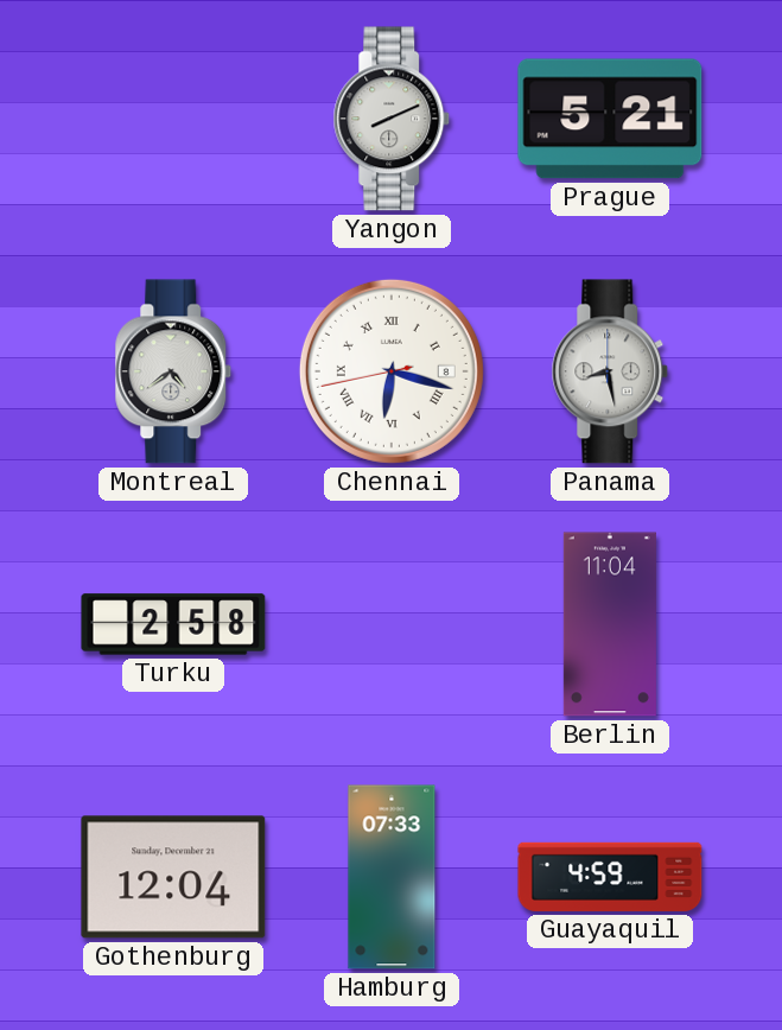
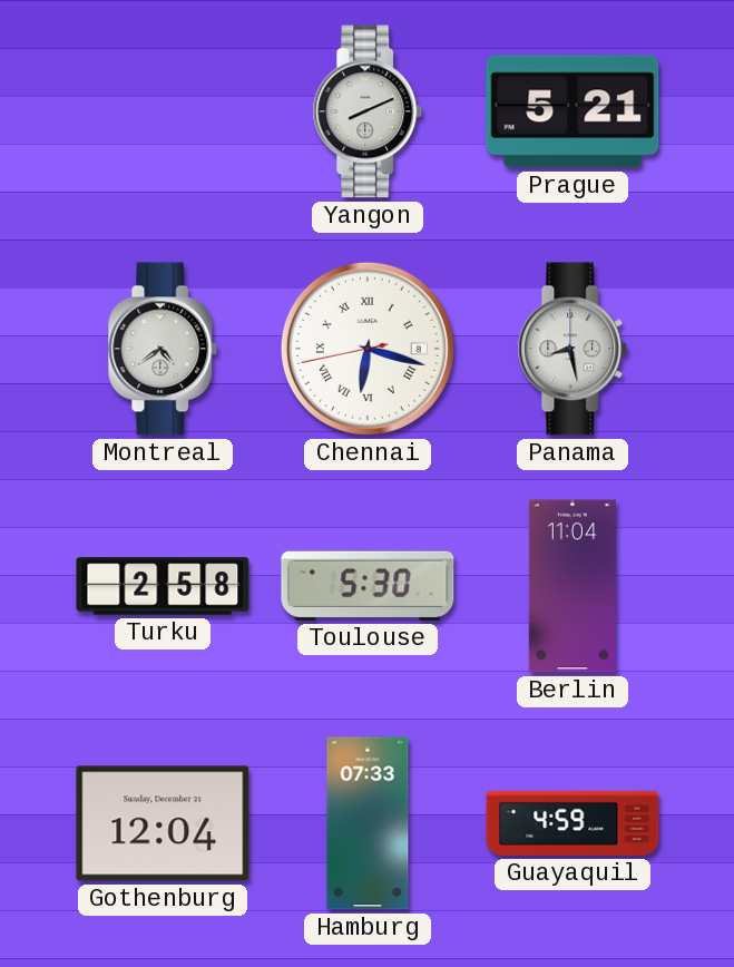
Toulouse: none -> 5:30 (368, 586)
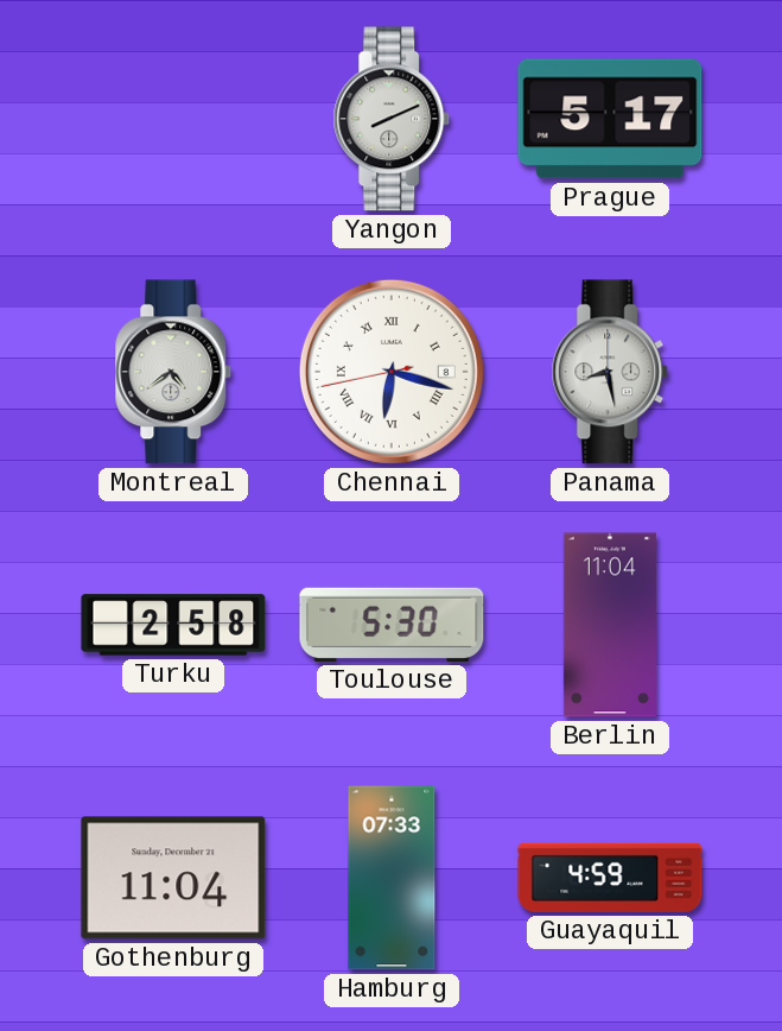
Prague: 5:21 -> 5:17 (610, 119)
Gothenburg: 12:04 -> 11:04 (173, 878)
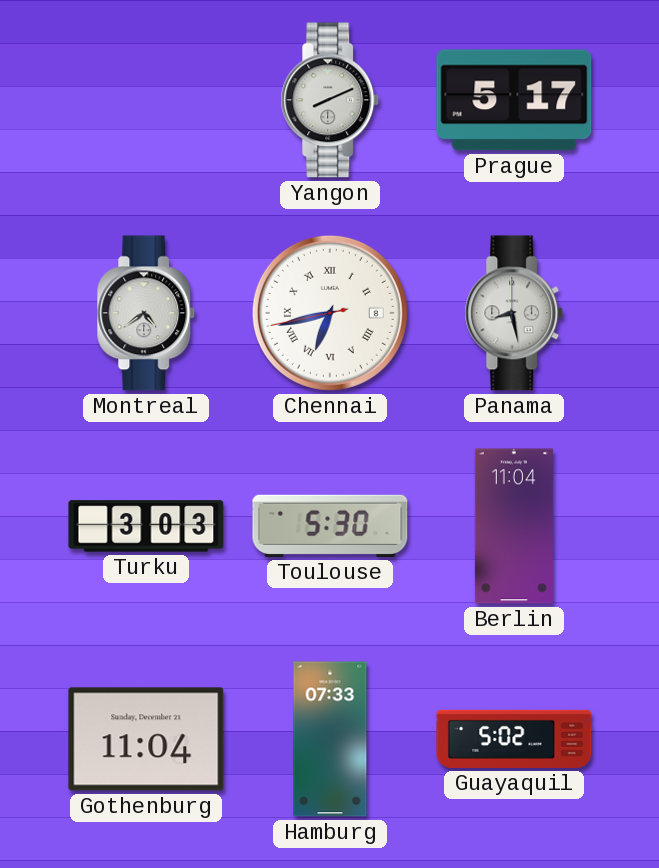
Chennai: 6:17 -> 6:42 (330, 313)
Turku: 2:58 -> 3:03 (146, 526)
Guayaquil: 4:59 -> 5:02 (514, 739)
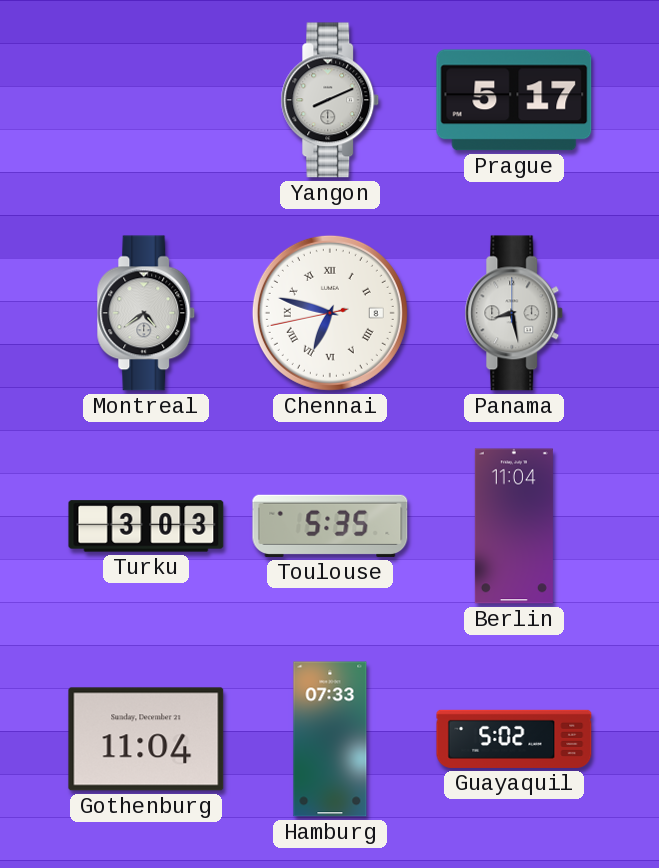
Chennai: 6:42 -> 6:47 (330, 313)
Toulouse: 5:30 -> 5:35 (330, 526)
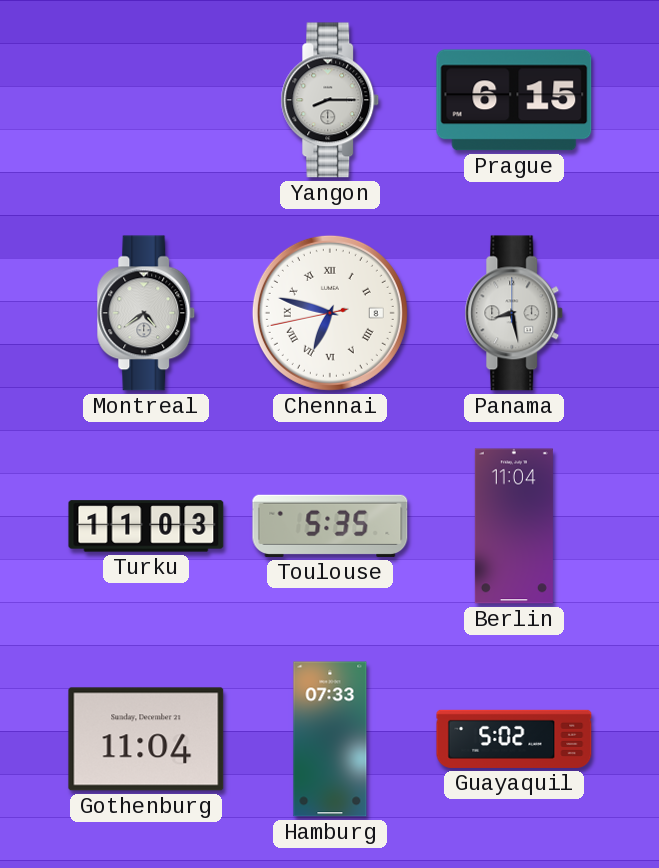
Yangon: 8:11 -> 8:15 (330, 100)
Prague: 5:17 -> 6:15 (514, 100)
Turku: 3:03 -> 11:03 (146, 526)
